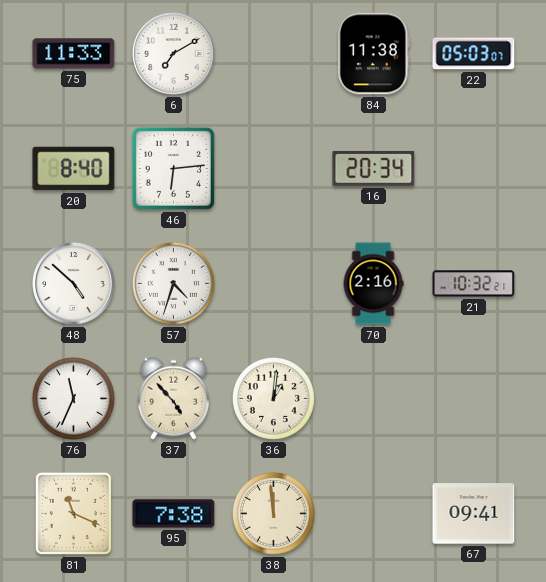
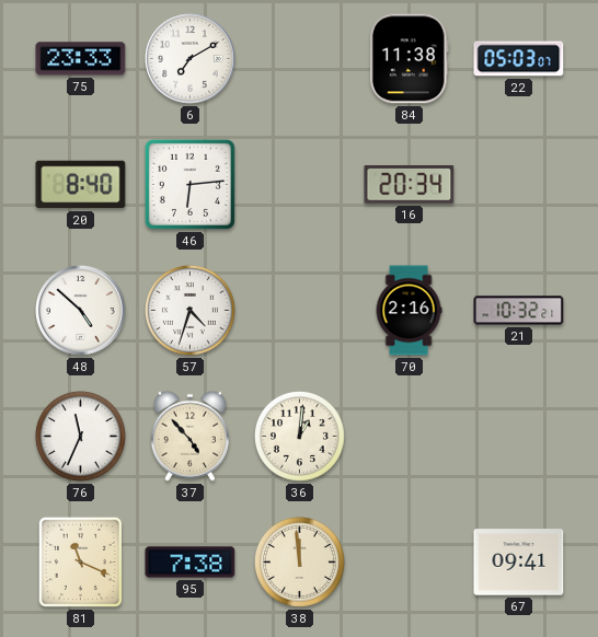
75: 11:33 -> 23:33 (81, 59)
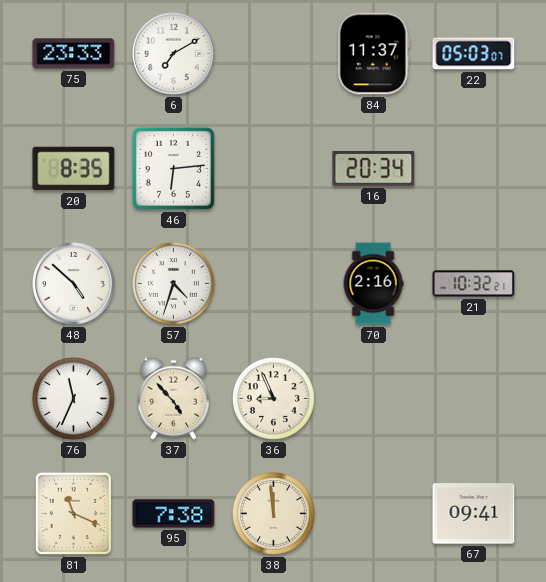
84: 11:38 -> 11:37 (373, 54)
20: 8:40 -> 8:35 (74, 169)
36: 1:01 -> 8:56 (273, 398)
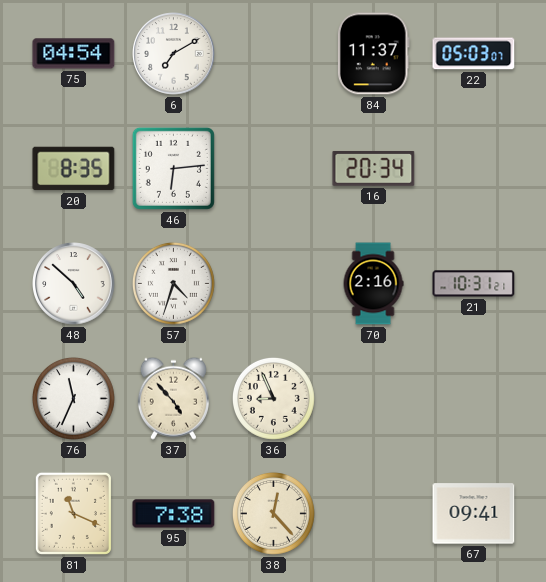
75: 23:33 -> 04:54 (74, 54)
21: 10:32 -> 10:31 (474, 284)
38: 11:59 -> 12:23 (273, 513)
